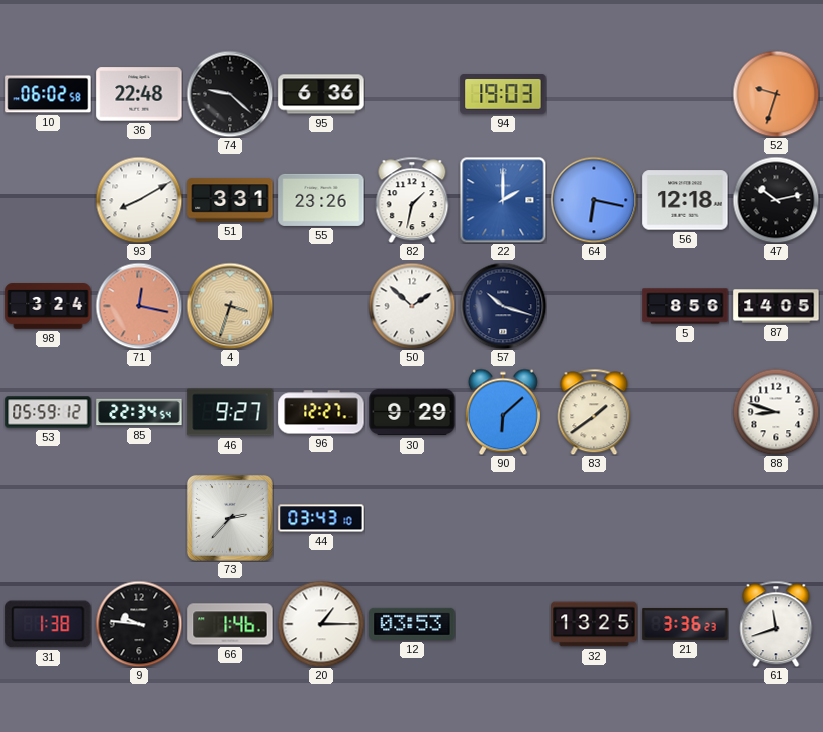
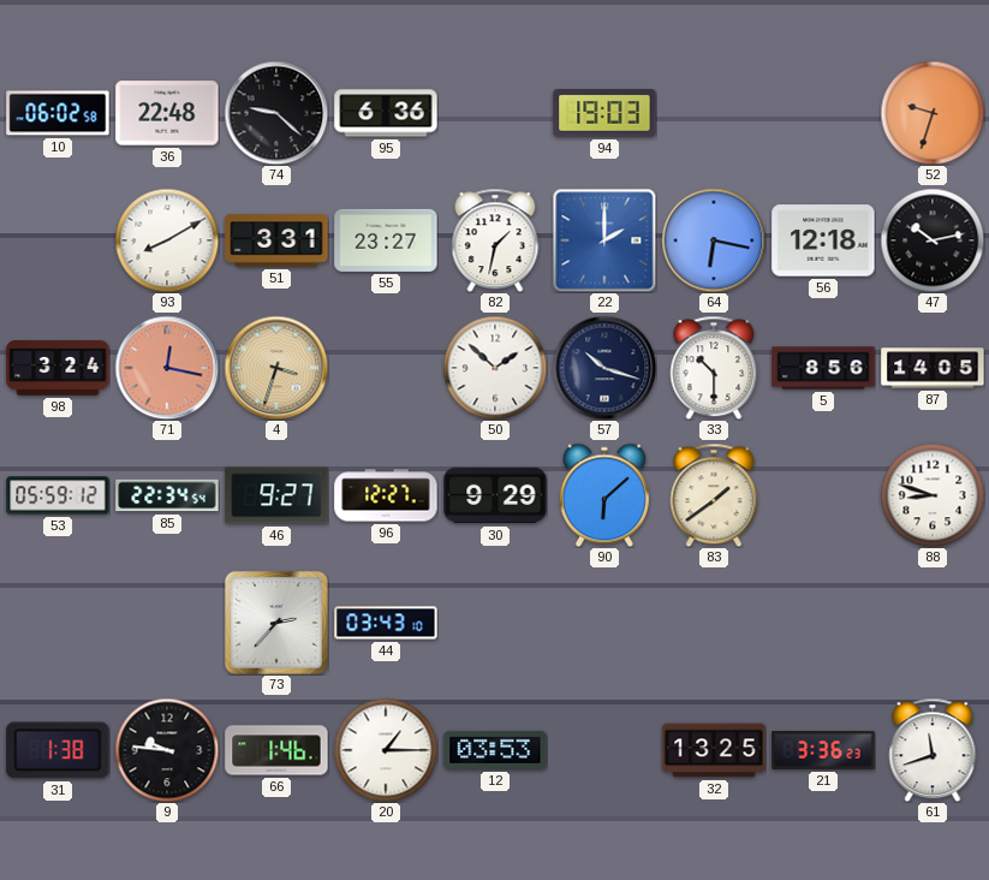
55: 23:26 -> 23:27 (386, 240)
33: none -> 10:30 (714, 368)
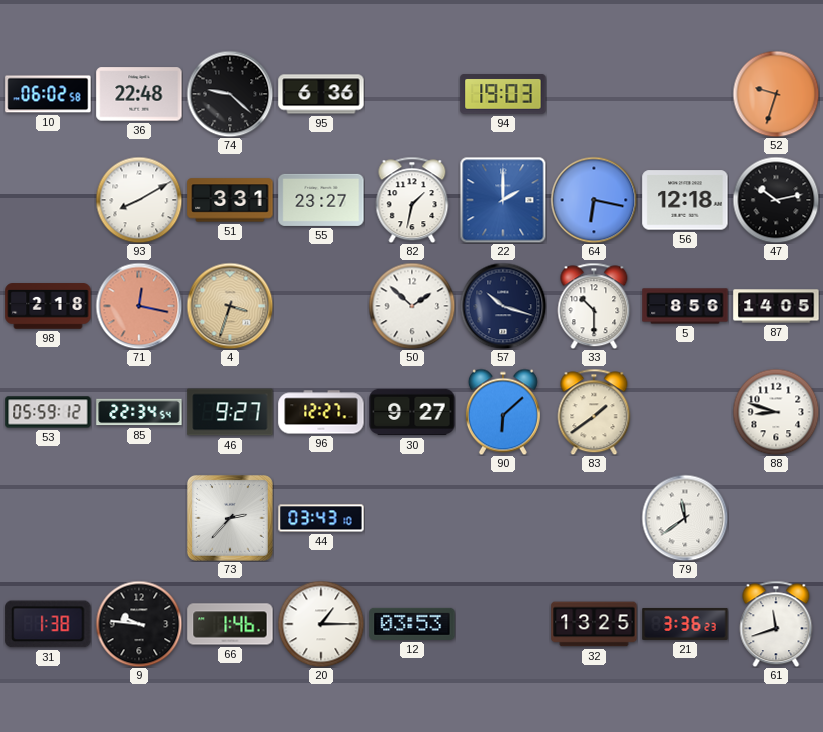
98: 3:24 -> 2:18 (48, 306)
30: 9:29 -> 9:27 (412, 412)
79: none -> 11:39 (685, 518)
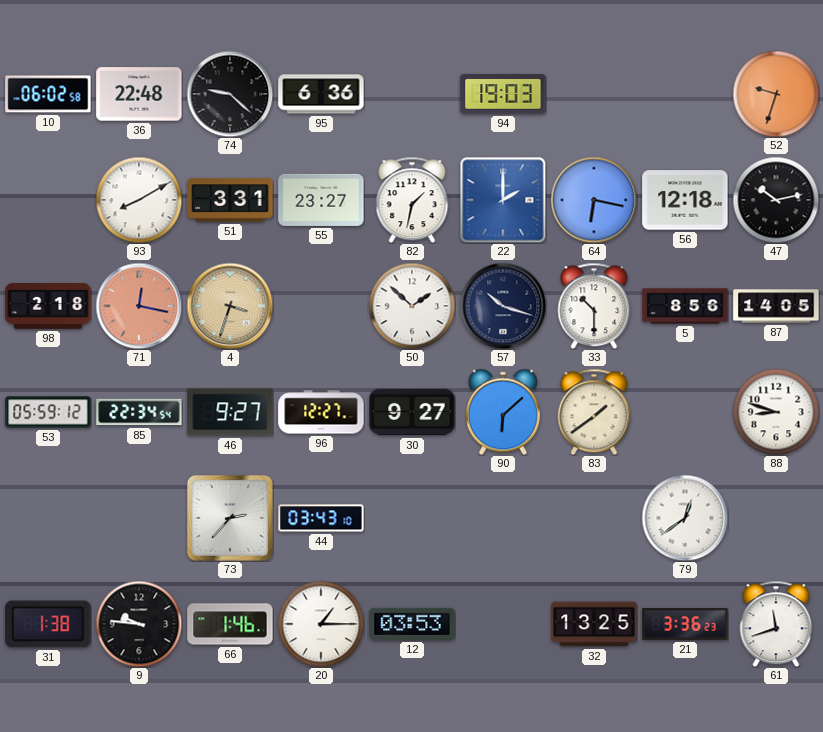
79: 11:39 -> 12:39 (685, 518)
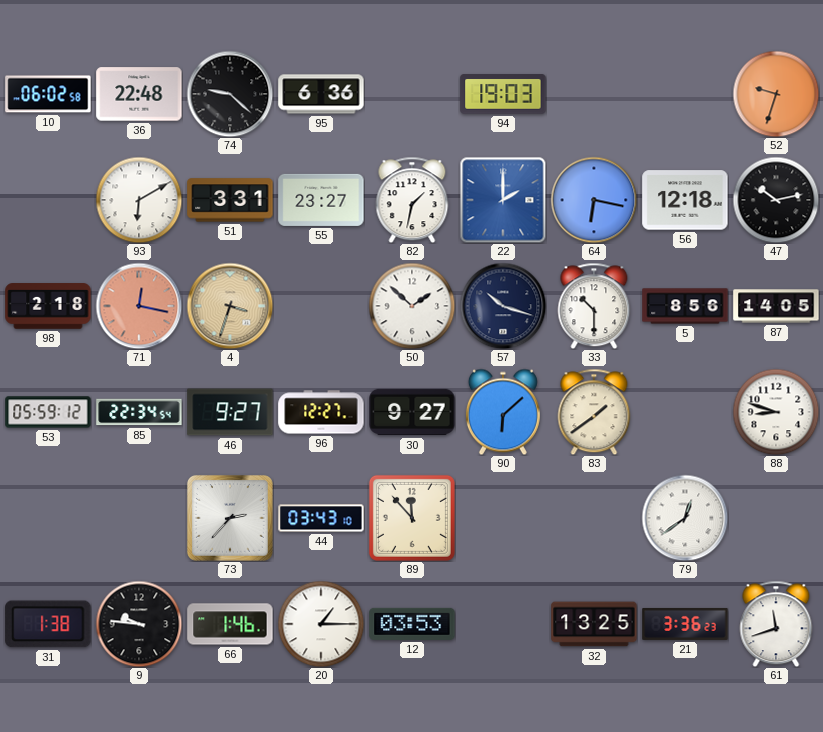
93: 8:10 -> 6:10 (139, 200)
89: none -> 11:53 (412, 518)
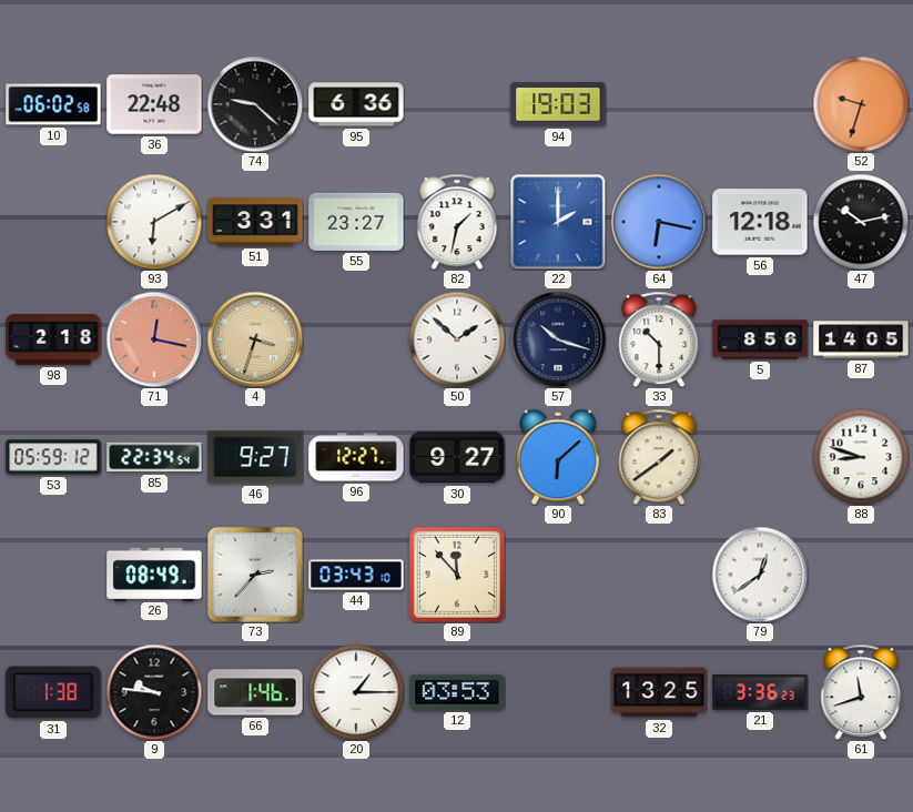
26: none -> 08:49 (154, 574)
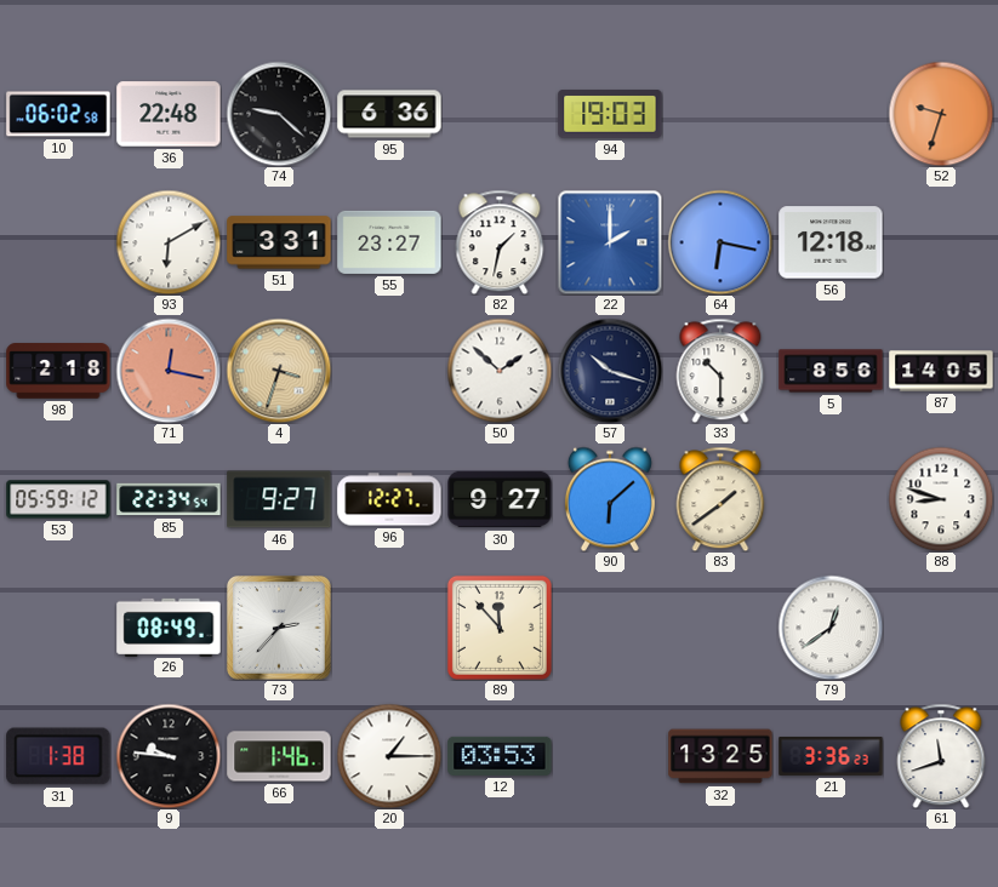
47: 10:13 -> none (861, 222)
44: 03:43 -> none (356, 575)
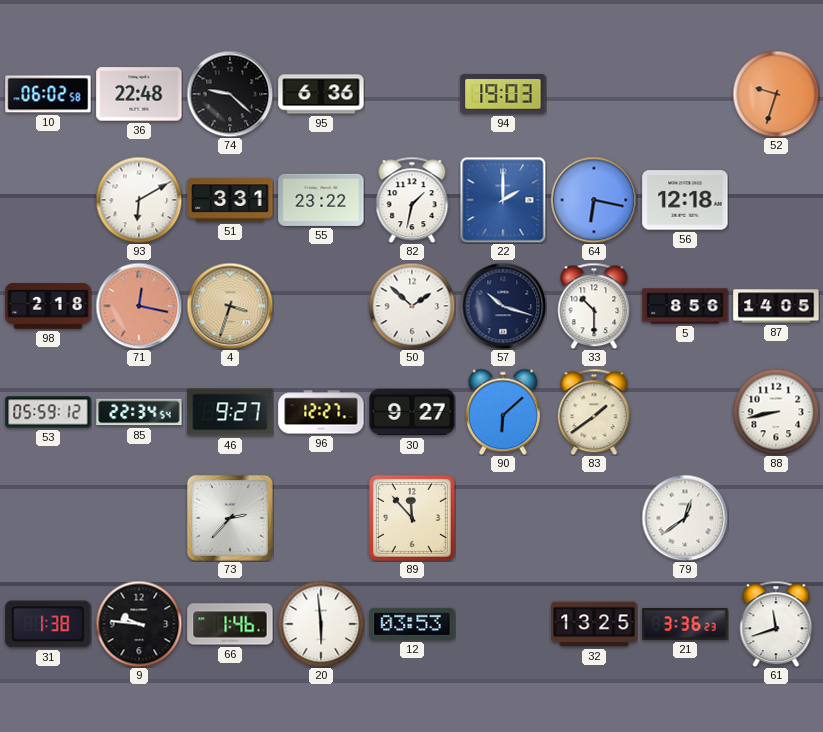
55: 23:27 -> 23:22 (321, 200)
88: 8:48 -> 8:43 (776, 412)
26: 08:49 -> none (169, 626)
20: 1:15 -> 5:59 (321, 624)
